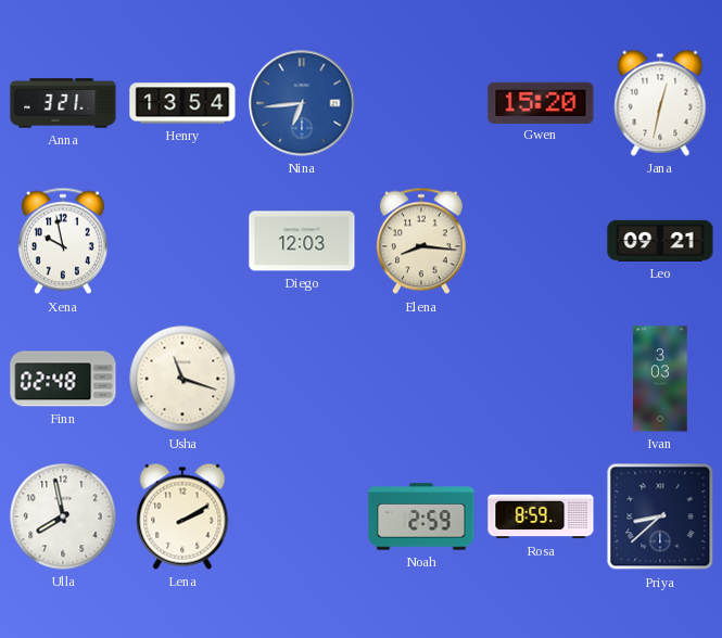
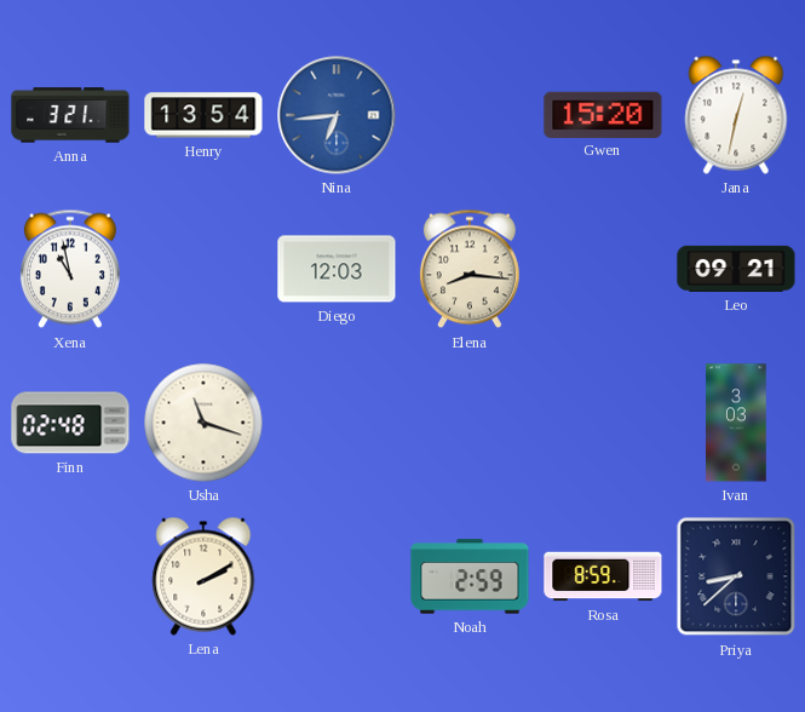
Xena: 9:58 -> 10:58 (70, 269)
Ulla: 7:58 -> none (63, 516)
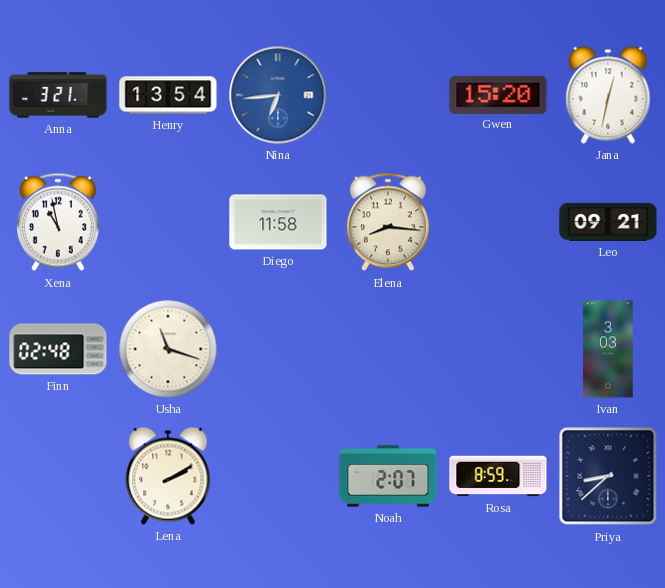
Diego: 12:03 -> 11:58 (278, 222)
Noah: 2:59 -> 2:07 (388, 476)
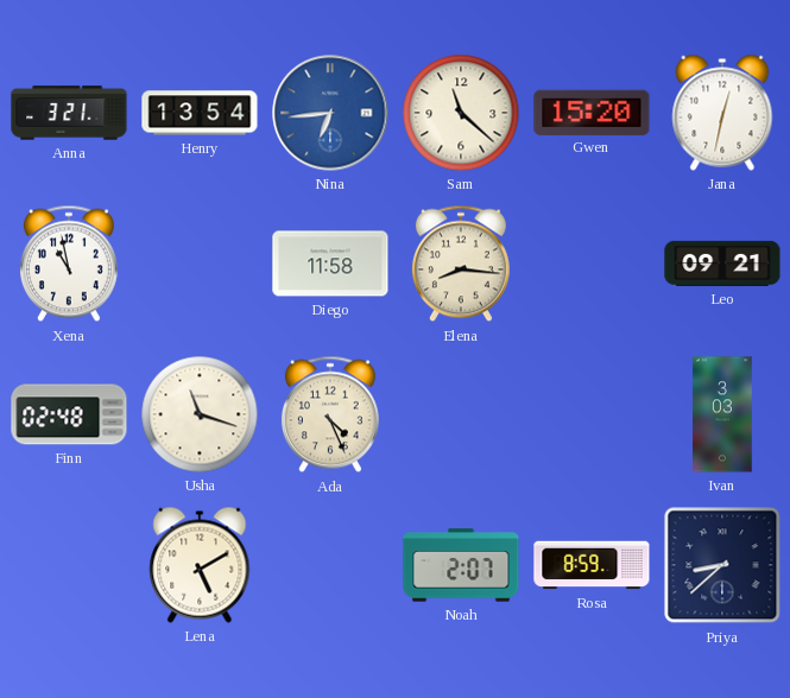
Sam: none -> 11:22 (461, 113)
Ada: none -> 4:26 (330, 414)
Lena: 2:10 -> 5:10 (200, 565)
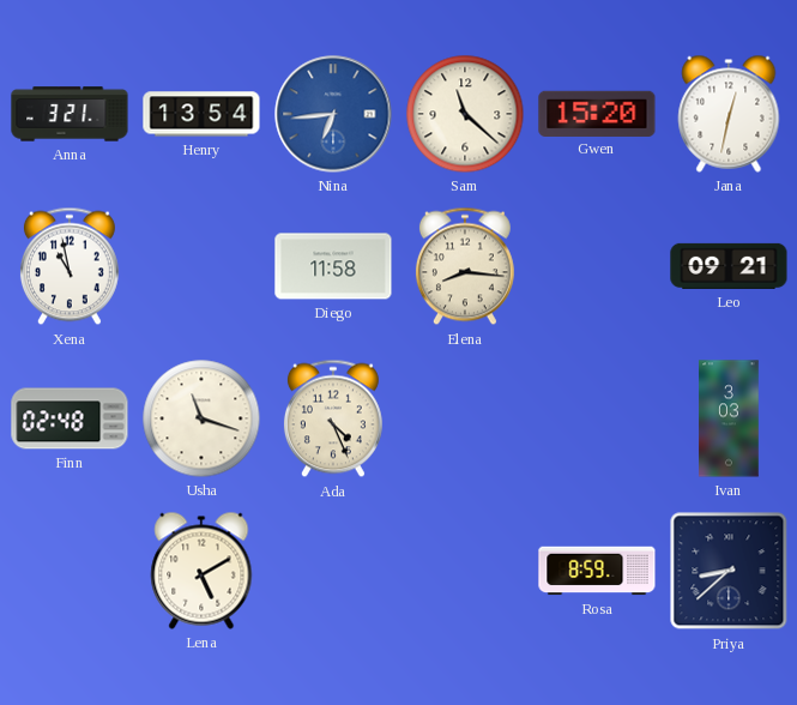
Noah: 2:07 -> none (461, 565)
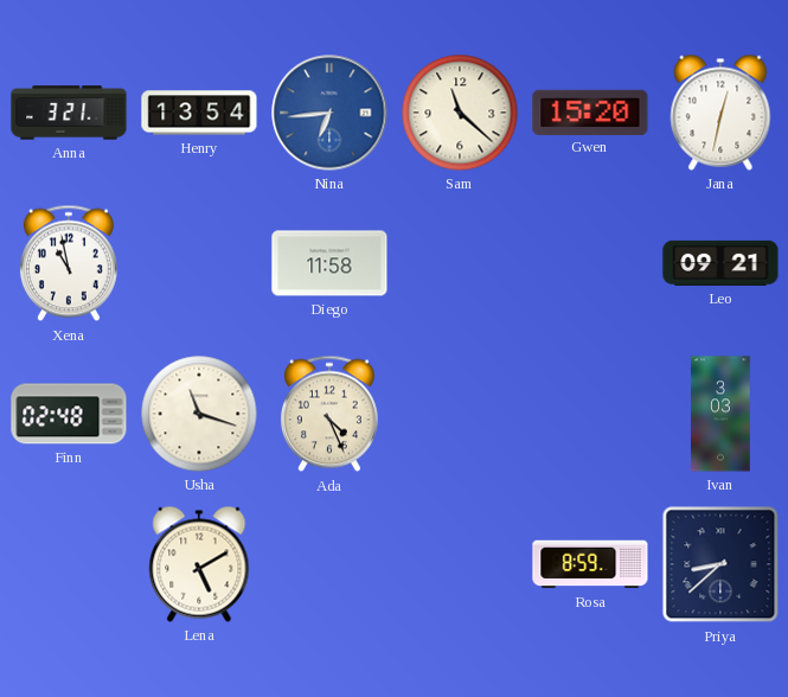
Elena: 8:16 -> none (465, 266)
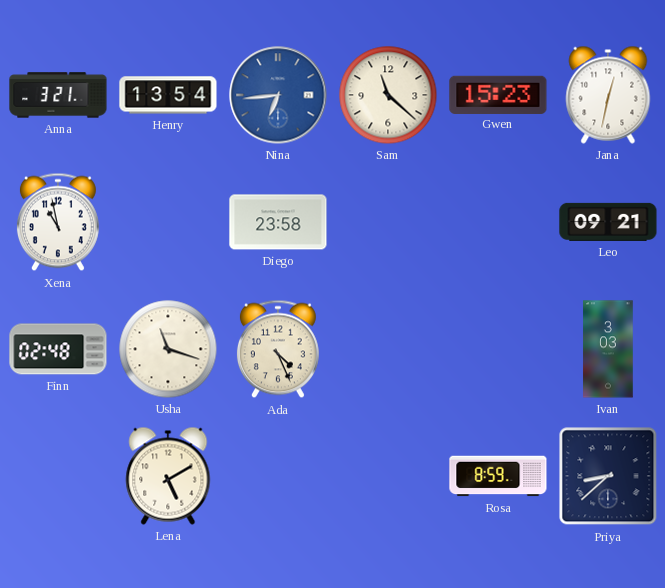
Gwen: 15:20 -> 15:23 (498, 94)
Diego: 11:58 -> 23:58 (278, 222)
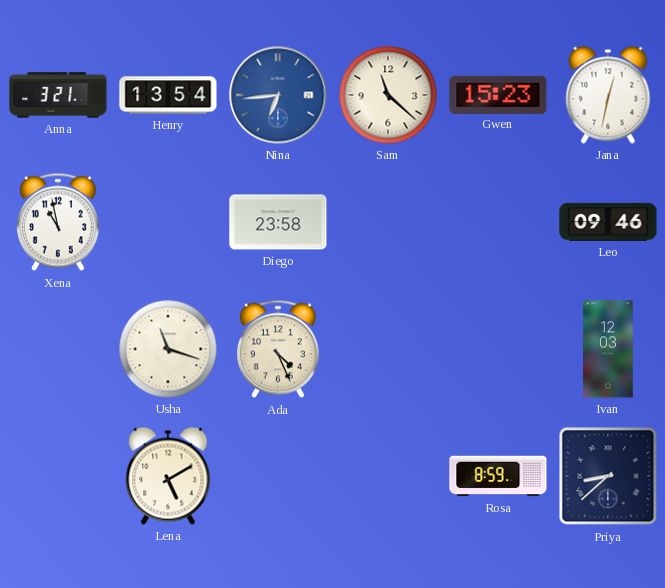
Leo: 09:21 -> 09:46 (608, 222)
Finn: 02:48 -> none (58, 349)
Ivan: 3:03 -> 12:03 (608, 349)
